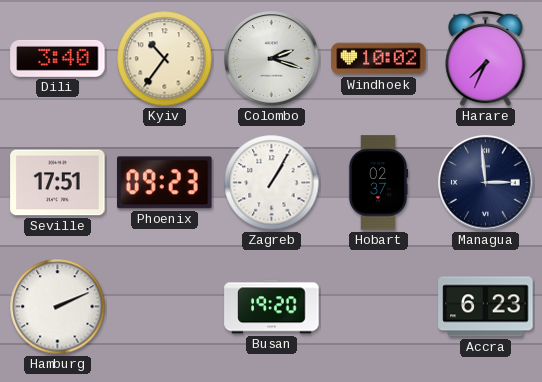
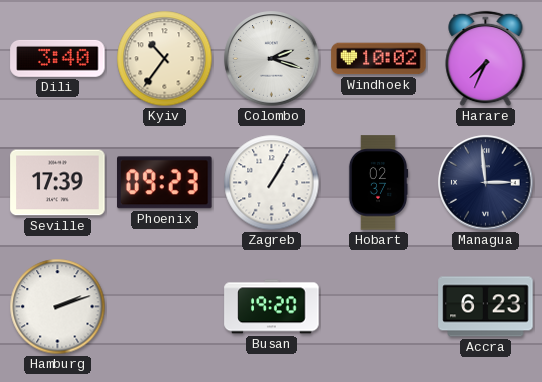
Seville: 17:51 -> 17:39 (58, 183)
Hamburg: 2:11 -> 2:12 (58, 307)
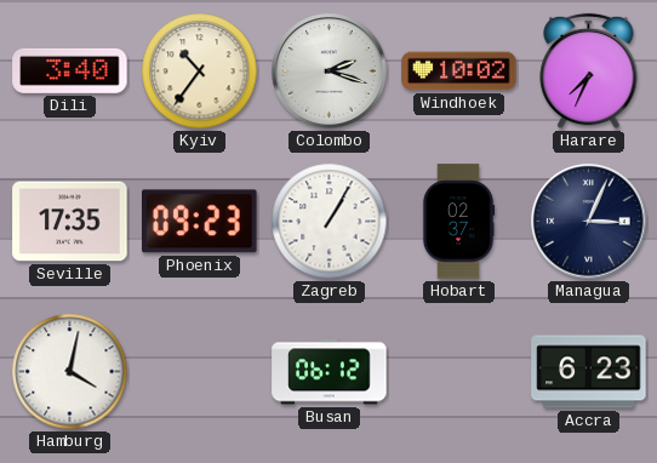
Seville: 17:39 -> 17:35 (70, 222)
Managua: 2:59 -> 3:04 (589, 222)
Hamburg: 2:12 -> 4:02 (70, 372)
Busan: 19:20 -> 06:12 (330, 372)
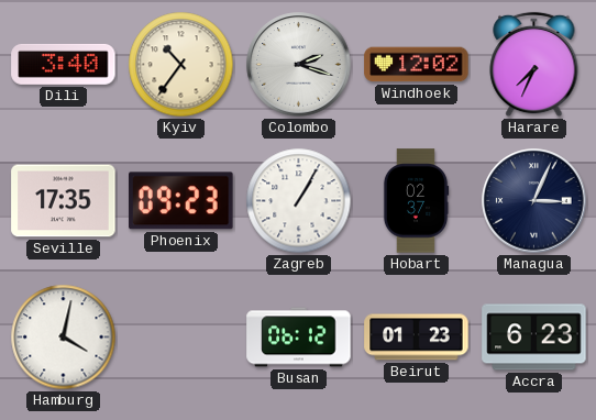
Windhoek: 10:02 -> 12:02 (417, 65)
Beirut: none -> 01:23 (417, 338)
